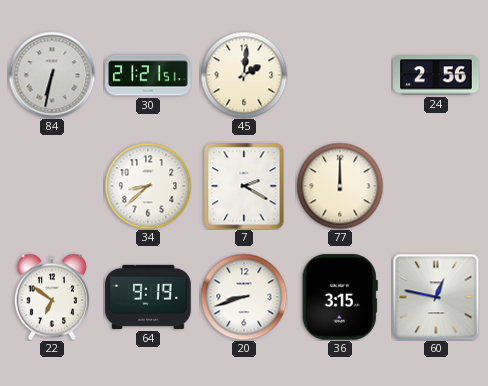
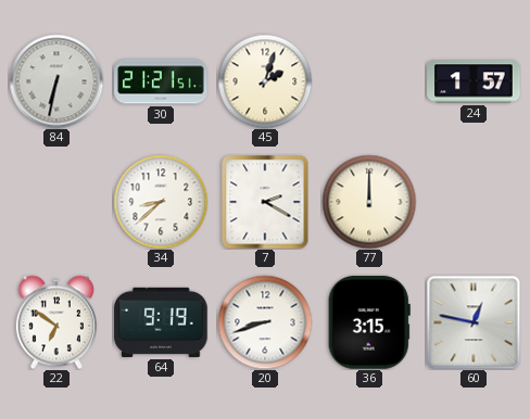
45: 2:01 -> 2:03 (265, 81)
24: 2:56 -> 1:57 (474, 81)
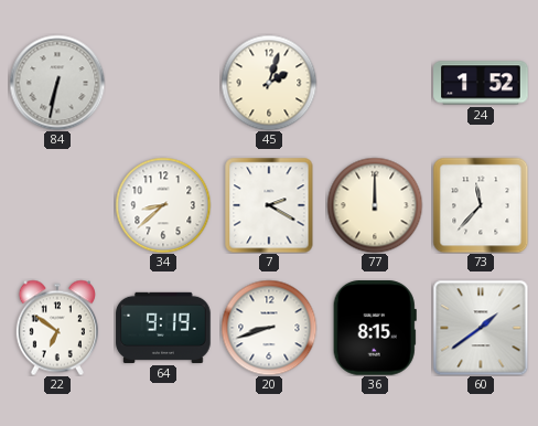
30: 21:21 -> none (161, 81)
24: 1:57 -> 1:52 (481, 83)
73: none -> 11:37 (481, 205)
36: 3:15 -> 8:15 (375, 328)
60: 12:47 -> 1:39 (481, 328)
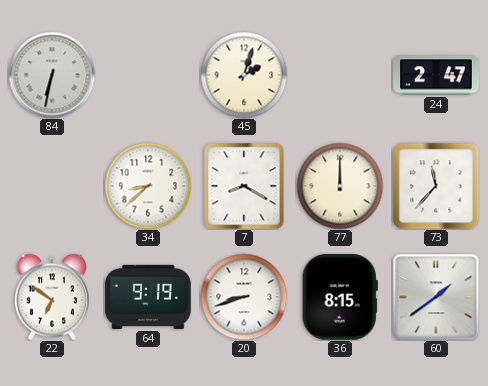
24: 1:52 -> 2:47 (436, 75)
7: 2:20 -> 8:20 (244, 186)
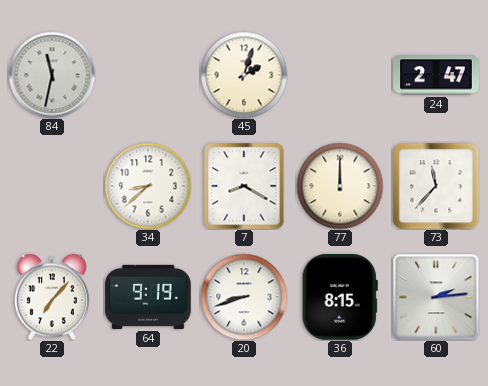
84: 6:32 -> 11:32 (52, 75)
22: 6:51 -> 7:07 (52, 297)
60: 1:39 -> 2:14 (436, 297)
